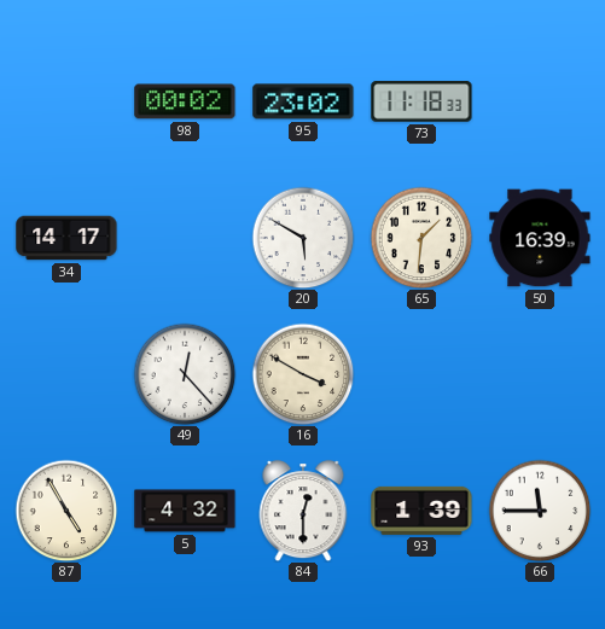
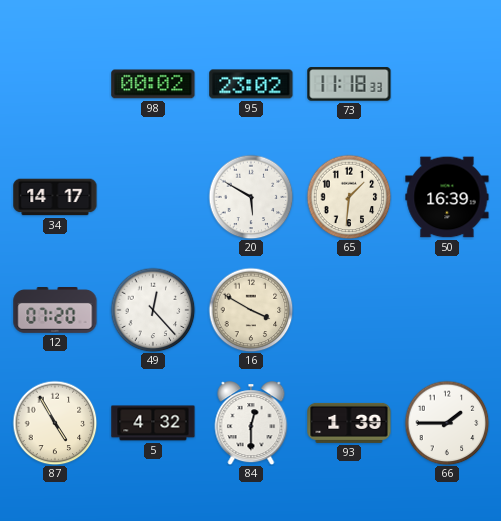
12: none -> 07:20 (55, 311)
66: 11:45 -> 1:45 (447, 423)
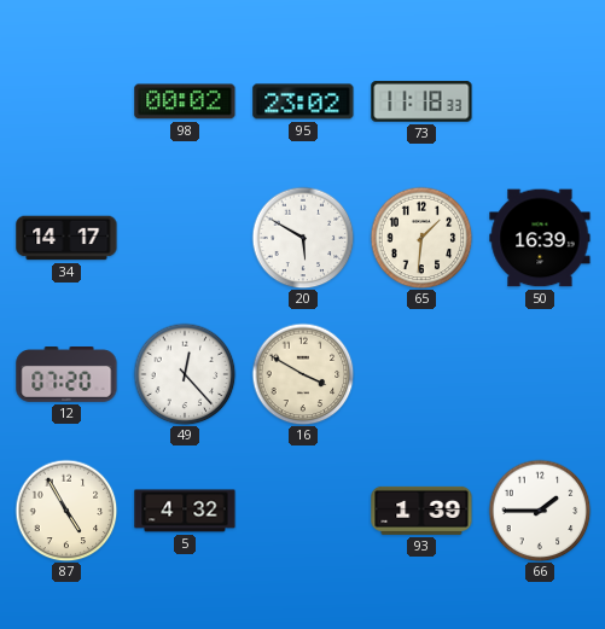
84: 12:30 -> none (251, 423)
